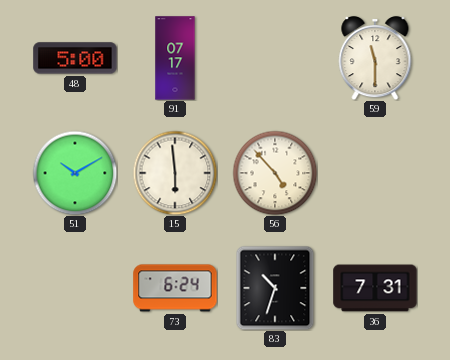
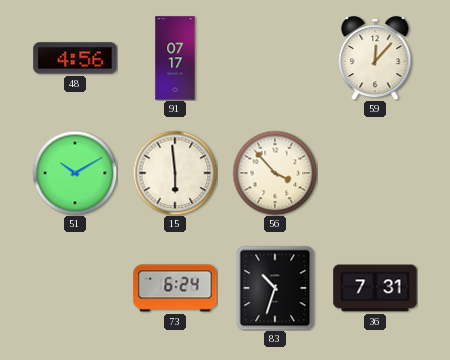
48: 5:00 -> 4:56 (75, 58)
59: 11:30 -> 12:07 (375, 58)
56: 4:53 -> 3:53 (275, 173)
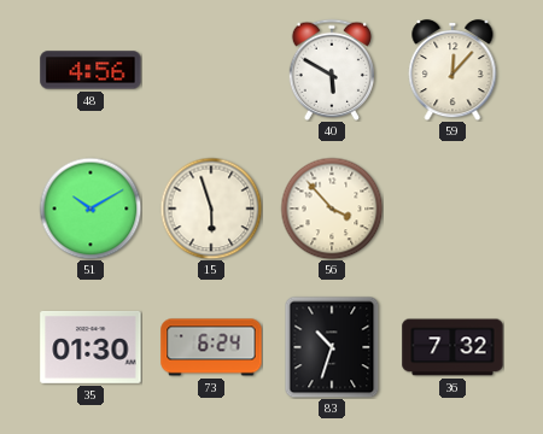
91: 07:17 -> none (175, 58)
40: none -> 5:50 (331, 70)
15: 5:59 -> 5:57 (211, 209)
35: none -> 01:30 (91, 347)
36: 7:31 -> 7:32 (453, 347)
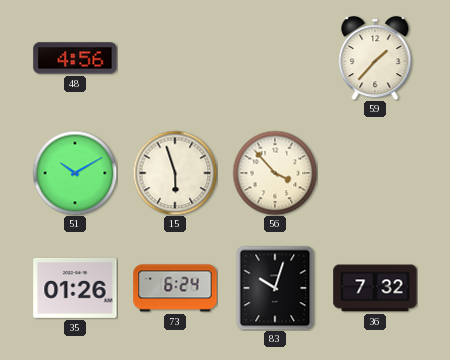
40: 5:50 -> none (331, 70)
59: 12:07 -> 1:37 (375, 58)
35: 01:30 -> 01:26 (75, 288)
83: 10:33 -> 10:03 (275, 288)
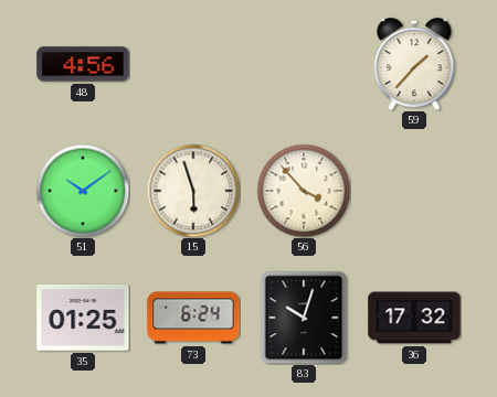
51: 10:10 -> 10:09 (83, 191)
35: 01:26 -> 01:25 (83, 318)
36: 7:32 -> 17:32 (414, 318)
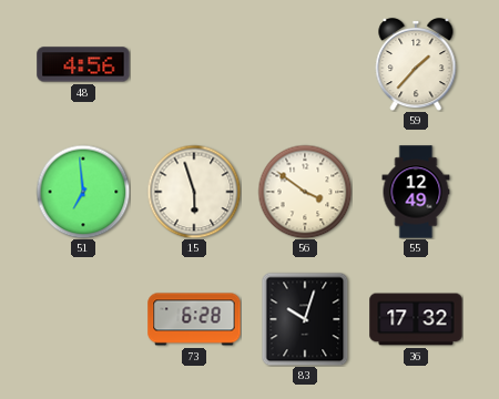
51: 10:09 -> 6:59 (83, 192)
56: 3:53 -> 3:51 (305, 192)
55: none -> 12:49 (416, 192)
35: 01:25 -> none (83, 318)
73: 6:24 -> 6:28 (194, 319)
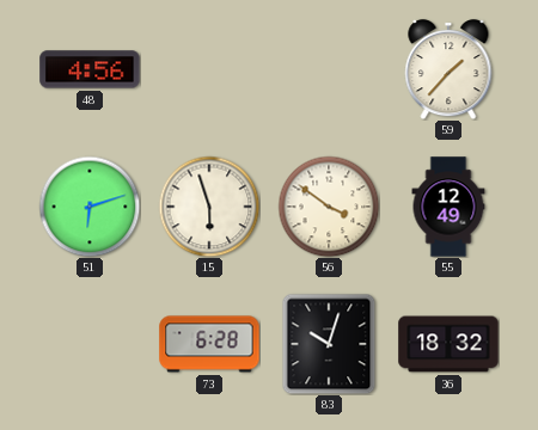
51: 6:59 -> 6:12 (90, 207)
36: 17:32 -> 18:32 (448, 344)
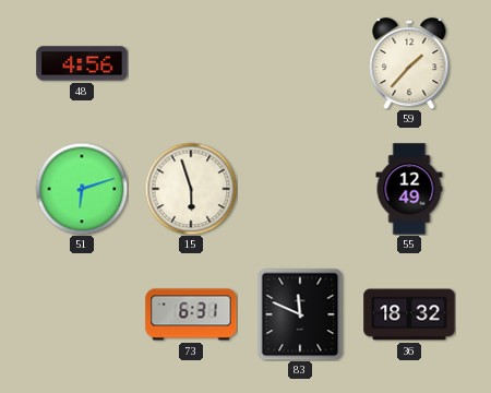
56: 3:51 -> none (329, 207)
73: 6:28 -> 6:31 (191, 314)
83: 10:03 -> 11:49 (300, 314)
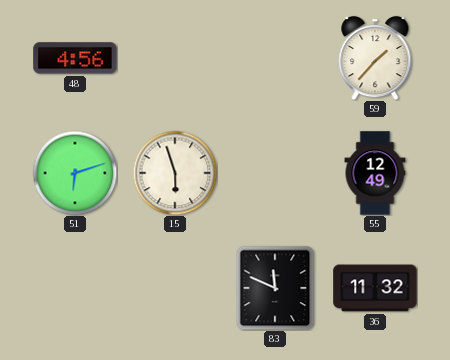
73: 6:31 -> none (191, 314)
36: 18:32 -> 11:32 (375, 288)
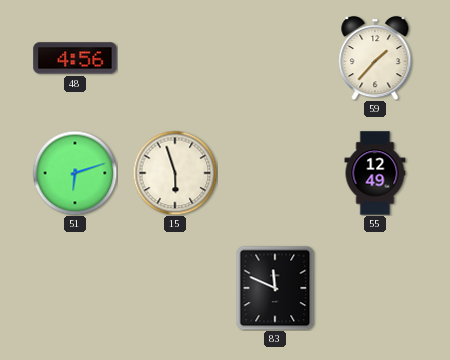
36: 11:32 -> none (375, 288)
